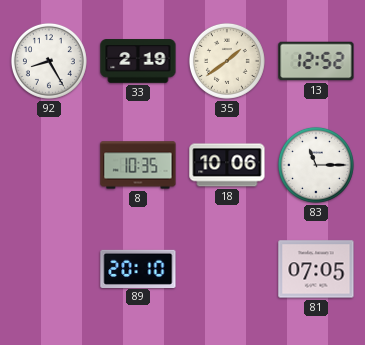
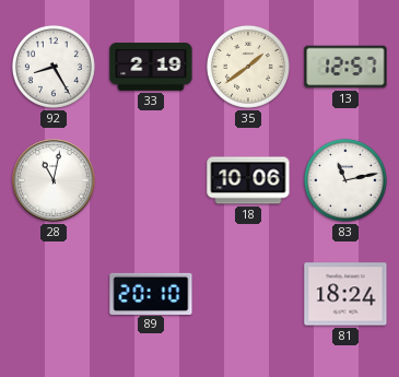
13: 12:52 -> 12:57 (345, 67)
28: none -> 11:02 (54, 180)
8: 10:35 -> none (138, 165)
83: 11:15 -> 11:13 (345, 180)
81: 07:05 -> 18:24 (345, 294)
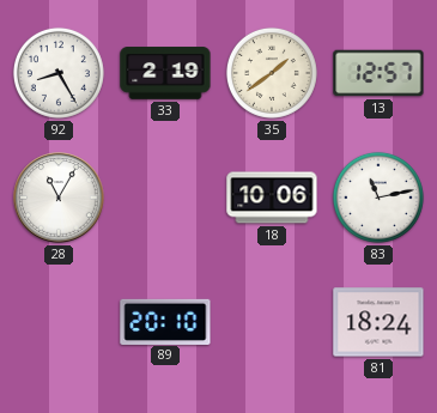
28: 11:02 -> 11:05 (59, 198)
